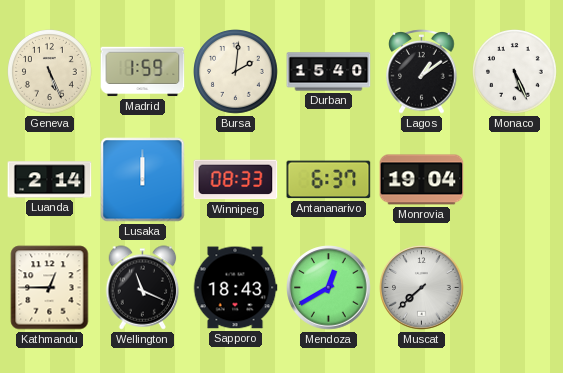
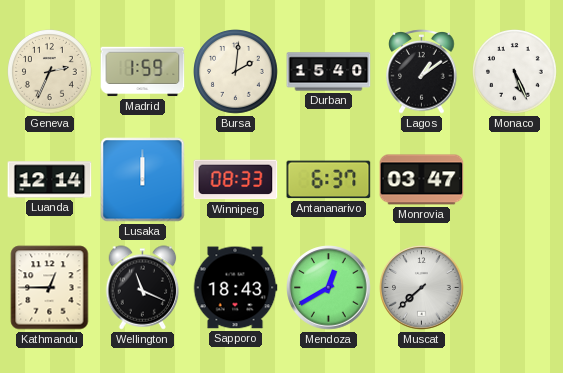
Geneva: 5:26 -> 2:34 (50, 72)
Luanda: 2:14 -> 12:14 (50, 180)
Monrovia: 19:04 -> 03:47 (422, 180)
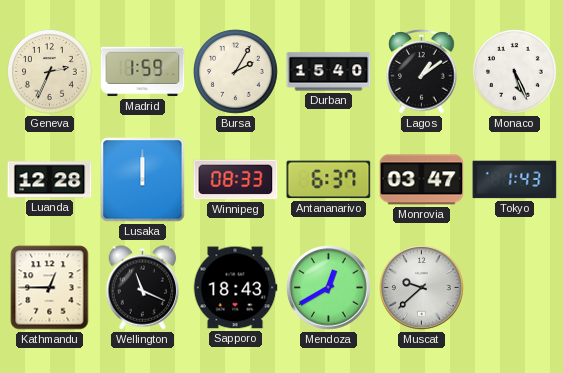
Bursa: 2:01 -> 2:05 (236, 72)
Luanda: 12:14 -> 12:28 (50, 180)
Tokyo: none -> 1:43 (515, 180)
Muscat: 7:38 -> 9:38 (422, 288)
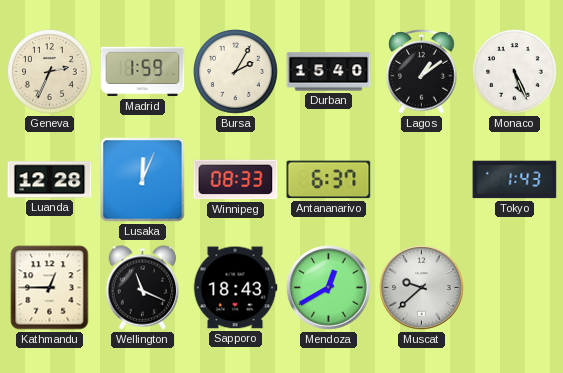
Lusaka: 12:00 -> 12:04 (143, 180)
Monrovia: 03:47 -> none (422, 180)
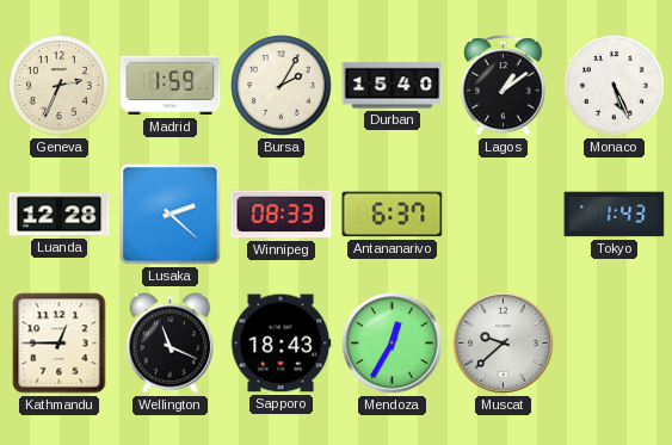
Lusaka: 12:04 -> 2:22 (171, 215)
Mendoza: 12:40 -> 12:35 (393, 344)
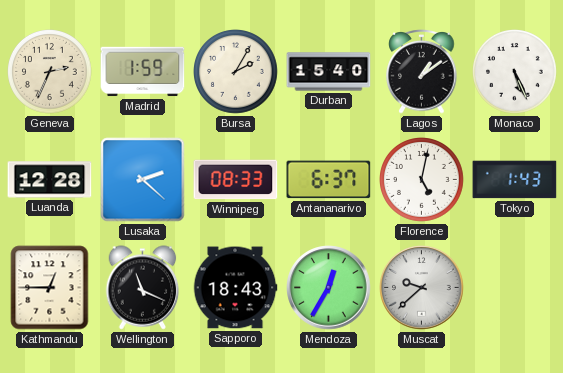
Florence: none -> 5:02 (422, 180)
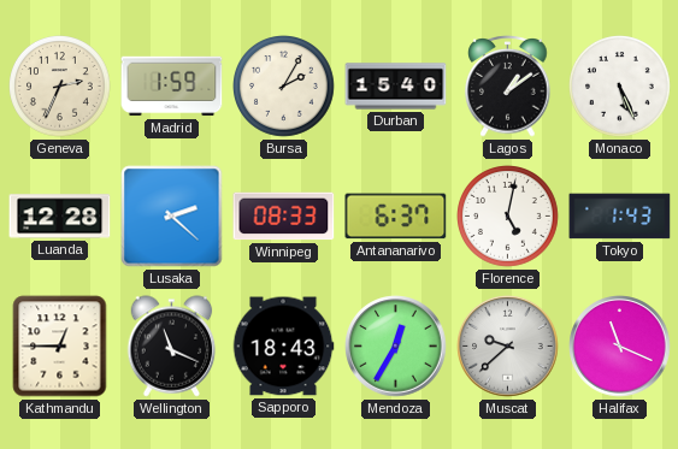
Halifax: none -> 11:19 (620, 347)
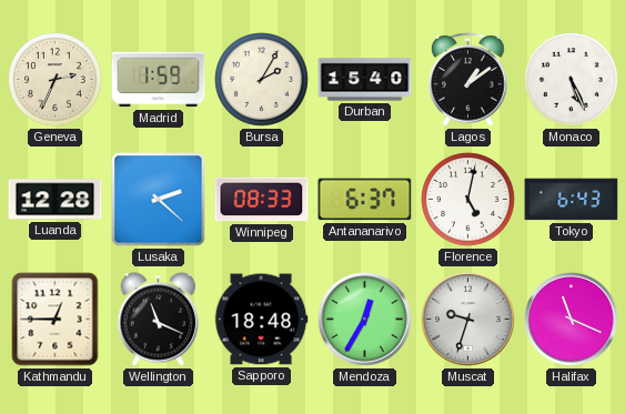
Tokyo: 1:43 -> 6:43 (572, 200)
Sapporo: 18:43 -> 18:48 (261, 320)
Muscat: 9:38 -> 9:33 (468, 320)
